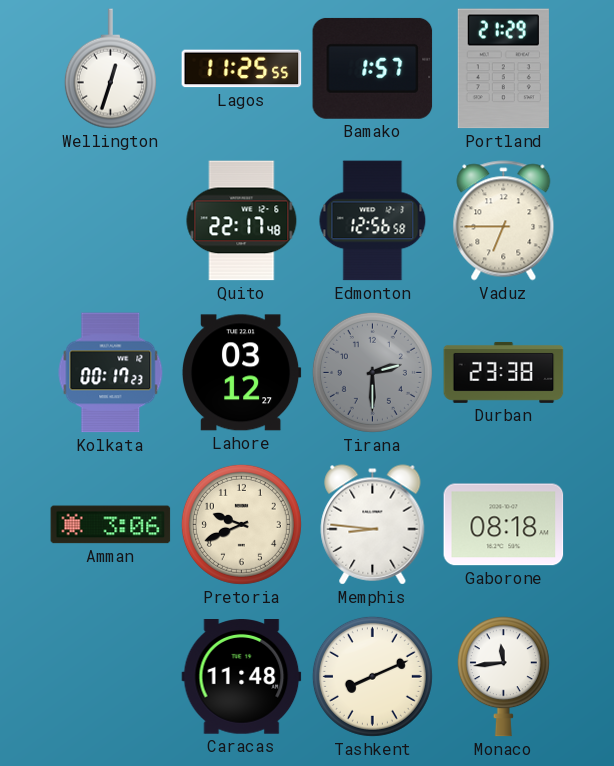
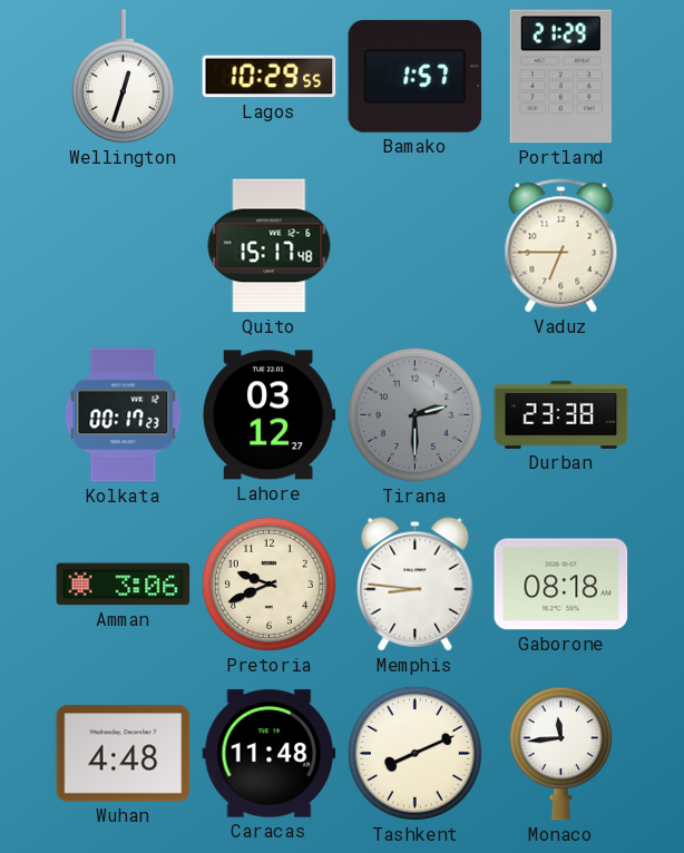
Lagos: 11:25 -> 10:29 (270, 77)
Quito: 22:17 -> 15:17 (270, 246)
Edmonton: 12:56 -> none (373, 221)
Wuhan: none -> 4:48 (124, 754)
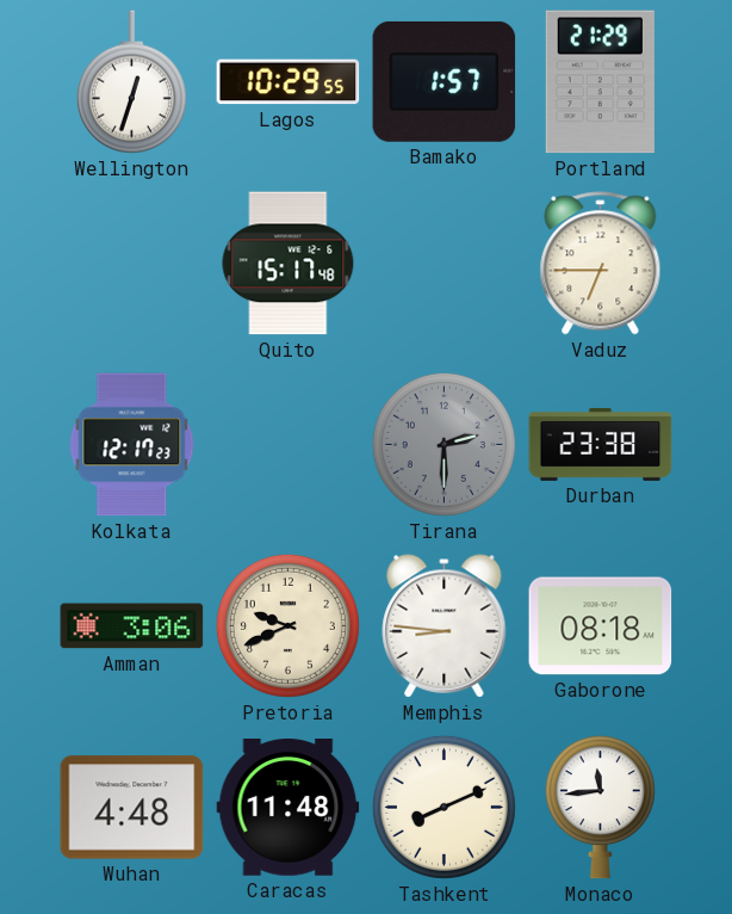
Kolkata: 00:17 -> 12:17 (132, 445)
Lahore: 03:12 -> none (268, 415)
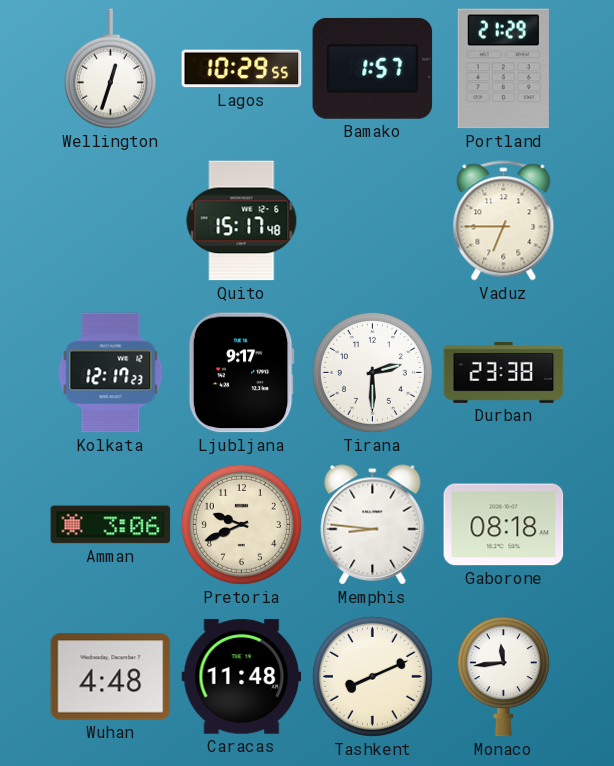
Ljubljana: none -> 9:17 (241, 373)
Tirana dial: grey -> white (372, 372)
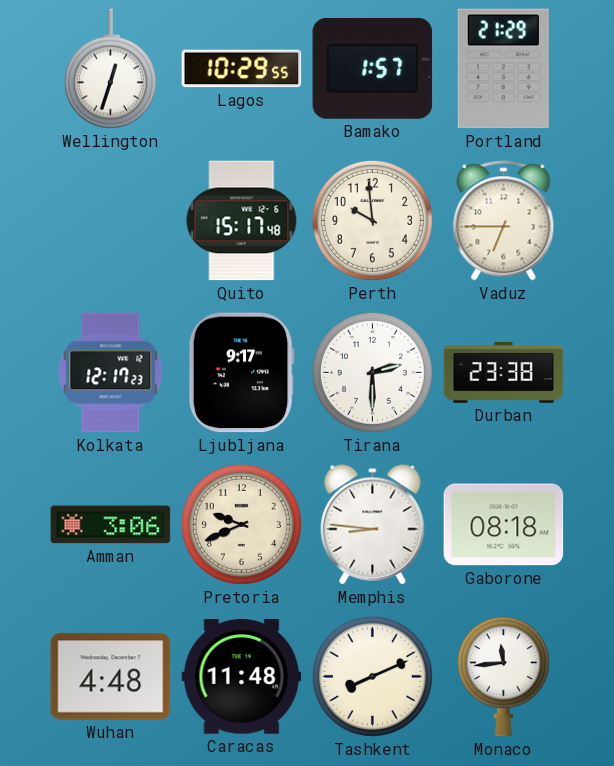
Perth: none -> 9:59 (372, 220)
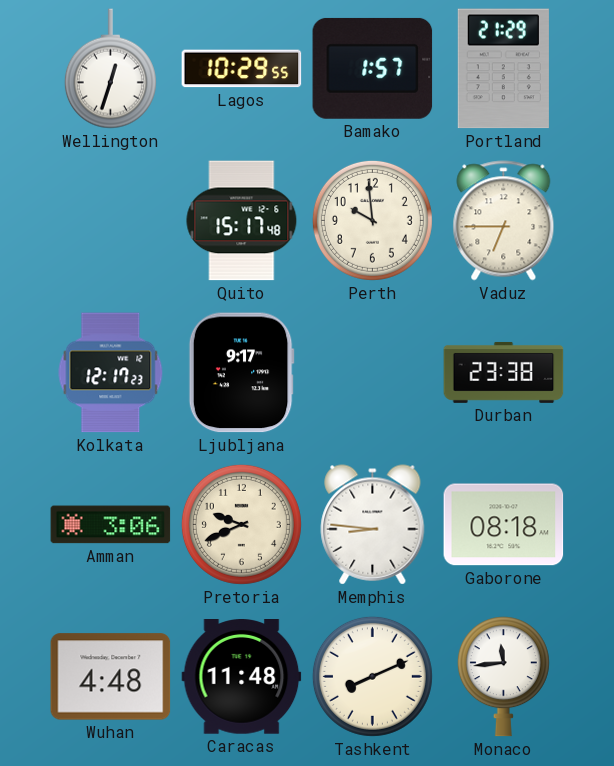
Tirana: 2:30 -> none (372, 372)
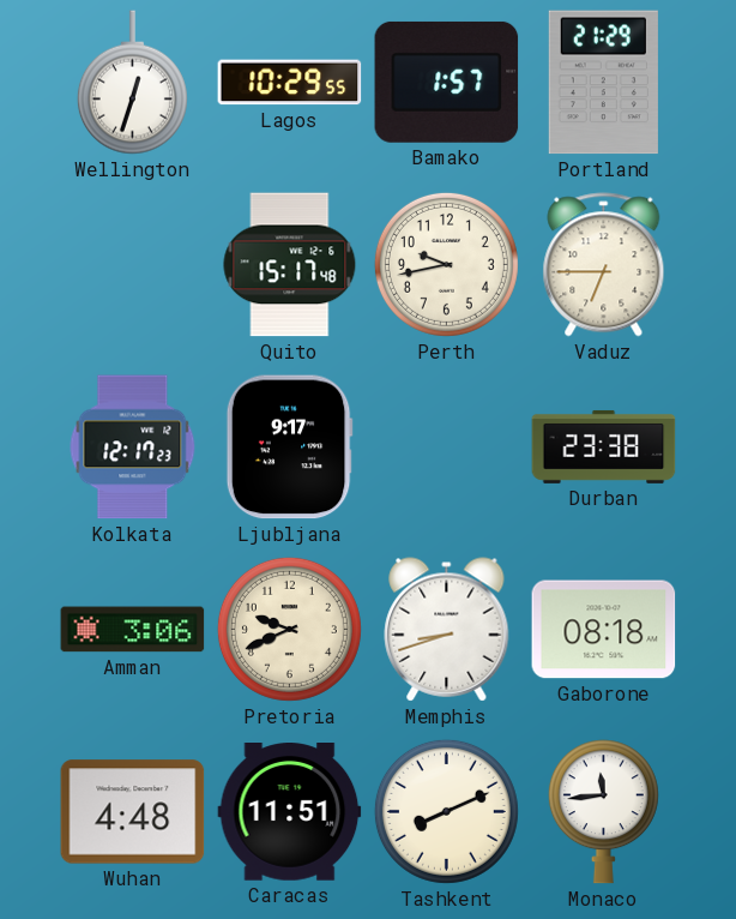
Perth: 9:59 -> 9:43 (446, 264)
Memphis: 8:46 -> 8:42 (447, 630)
Caracas: 11:48 -> 11:51 (290, 812)
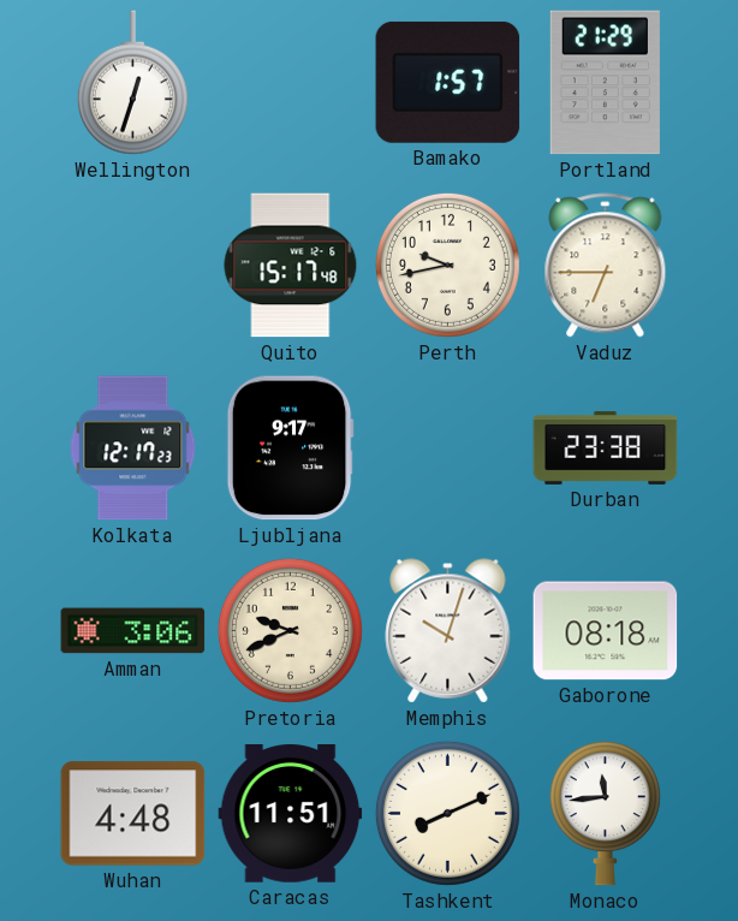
Lagos: 10:29 -> none (290, 83)
Memphis: 8:42 -> 10:03 (448, 631)
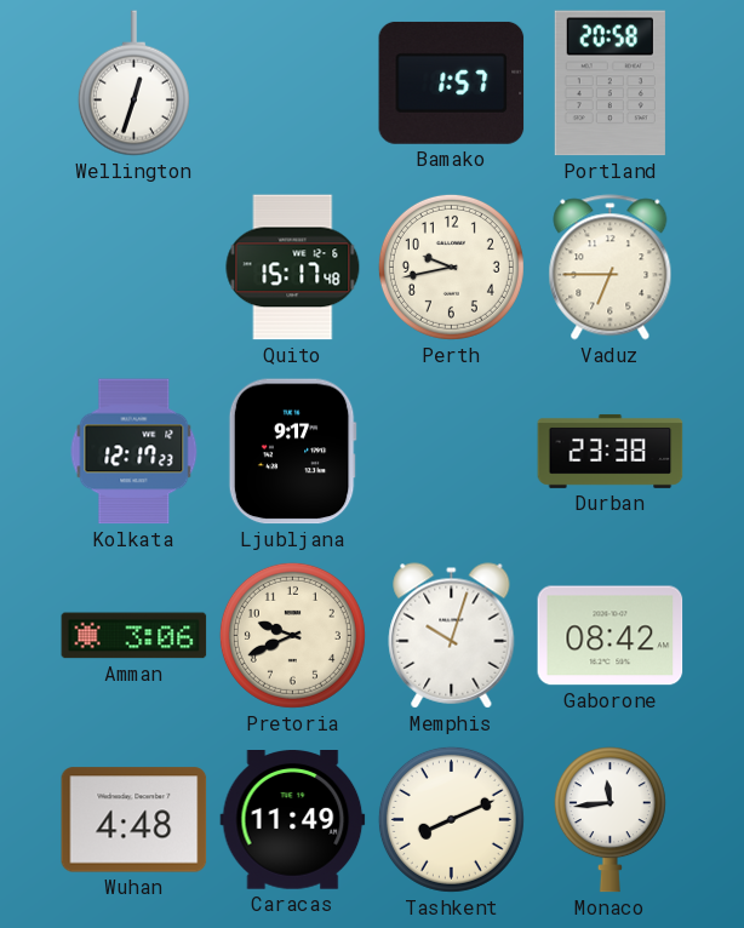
Portland: 21:29 -> 20:58 (609, 84)
Gaborone: 08:18 -> 08:42 (611, 636)
Caracas: 11:51 -> 11:49 (293, 820)
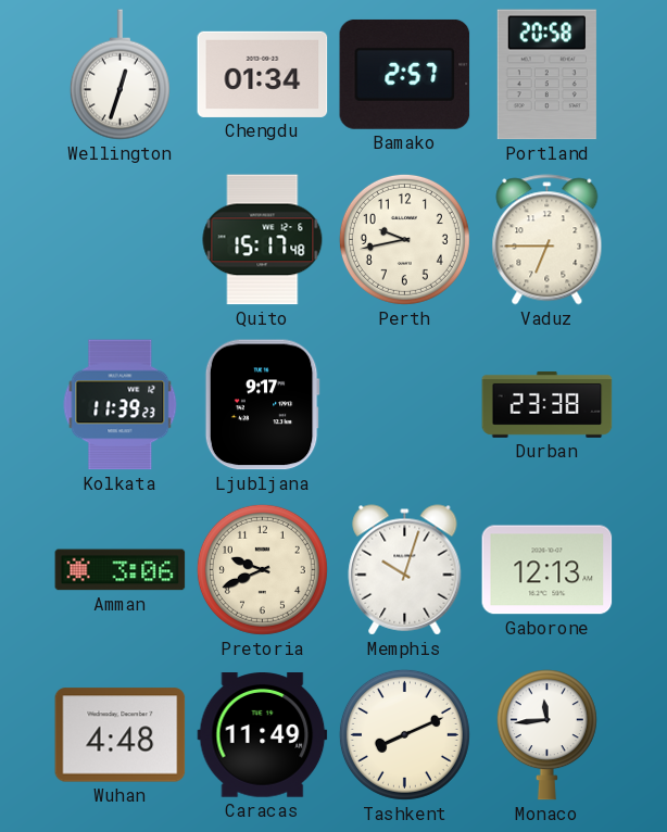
Chengdu: none -> 01:34 (263, 74)
Bamako: 1:57 -> 2:57 (405, 74)
Kolkata: 12:17 -> 11:39 (121, 405)
Gaborone: 08:42 -> 12:13 (548, 570)
